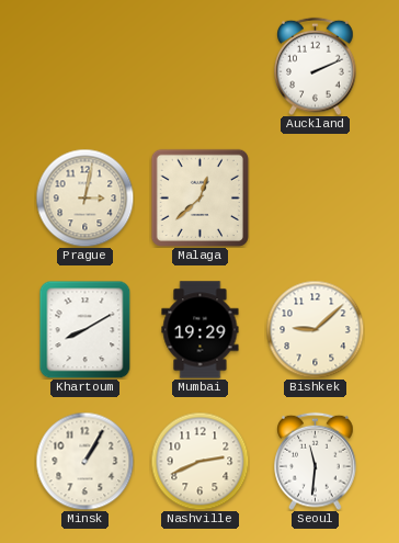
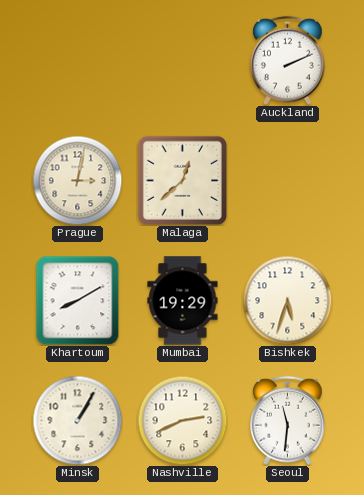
Bishkek: 9:08 -> 5:33 (287, 300)
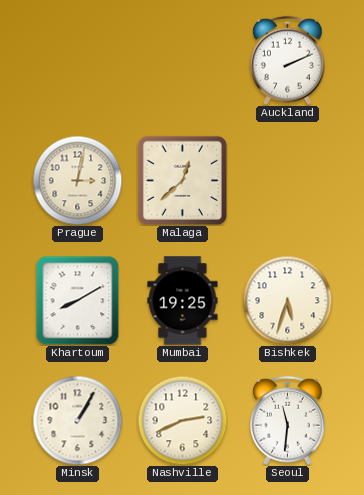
Mumbai: 19:29 -> 19:25 (183, 301)
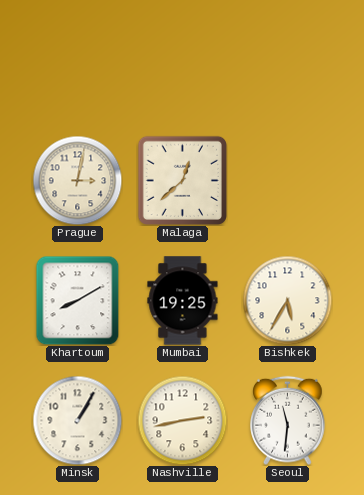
Auckland: 2:11 -> none (288, 60)
Bishkek: 5:33 -> 5:35 (287, 300)
Nashville: 2:41 -> 2:43 (182, 420)
